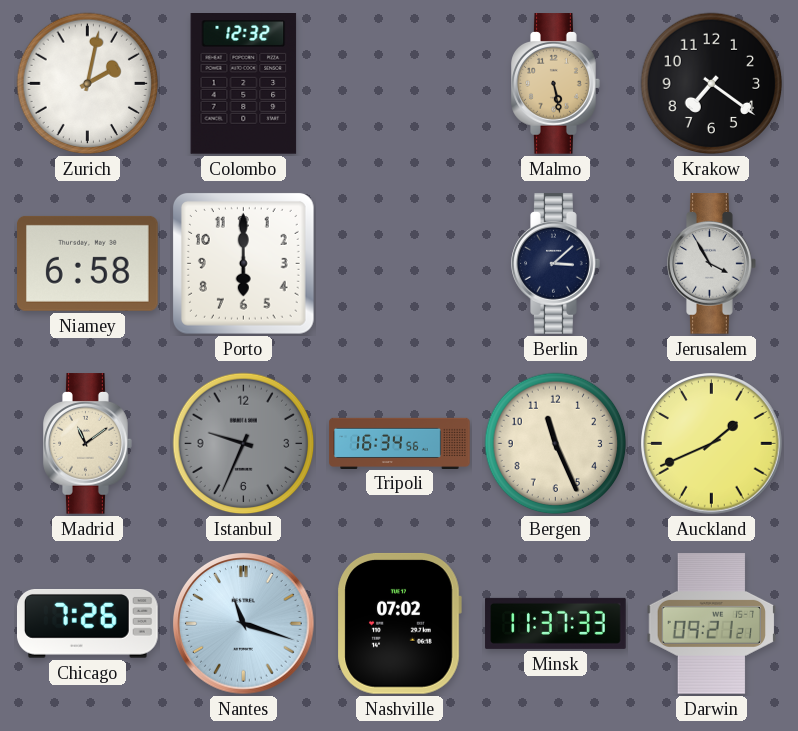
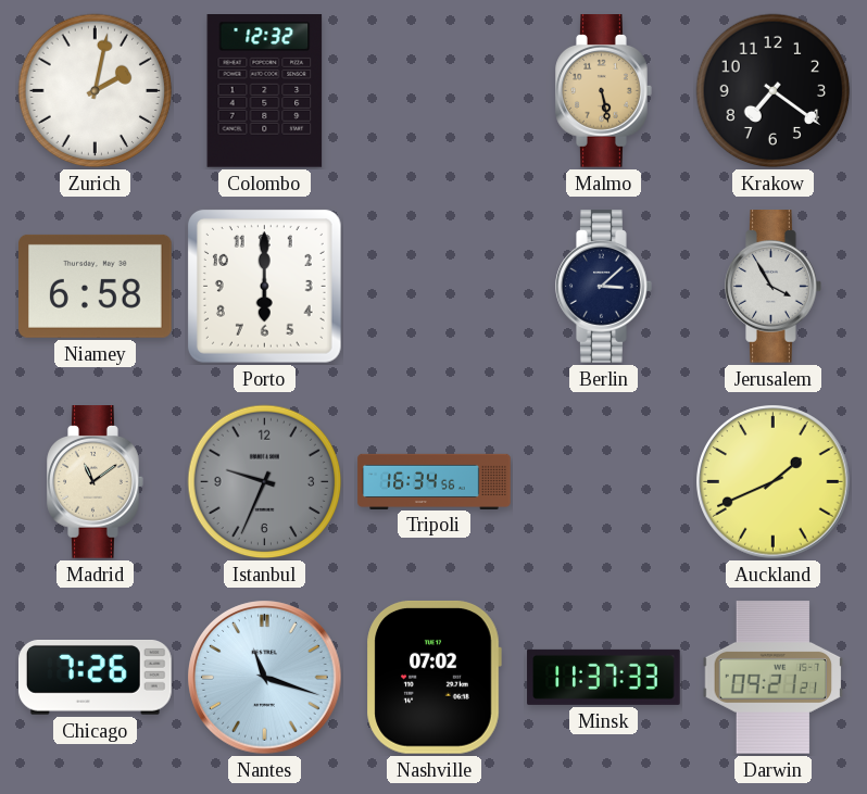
Bergen: 11:26 -> none (556, 444)
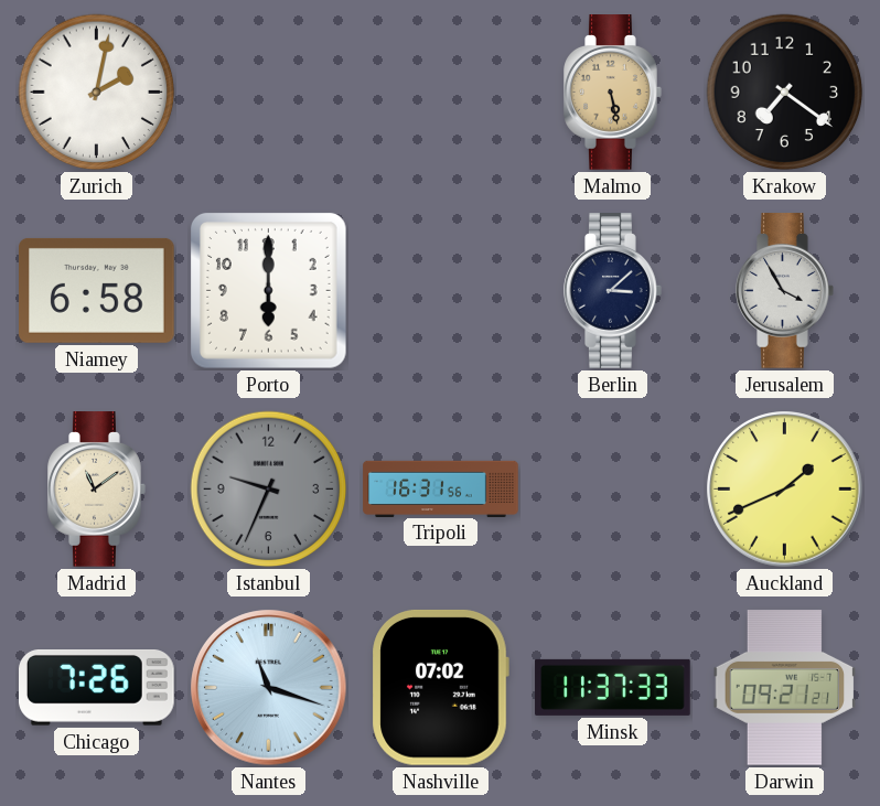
Colombo: 12:32 -> none (265, 91)
Tripoli: 16:34 -> 16:31 (441, 488)
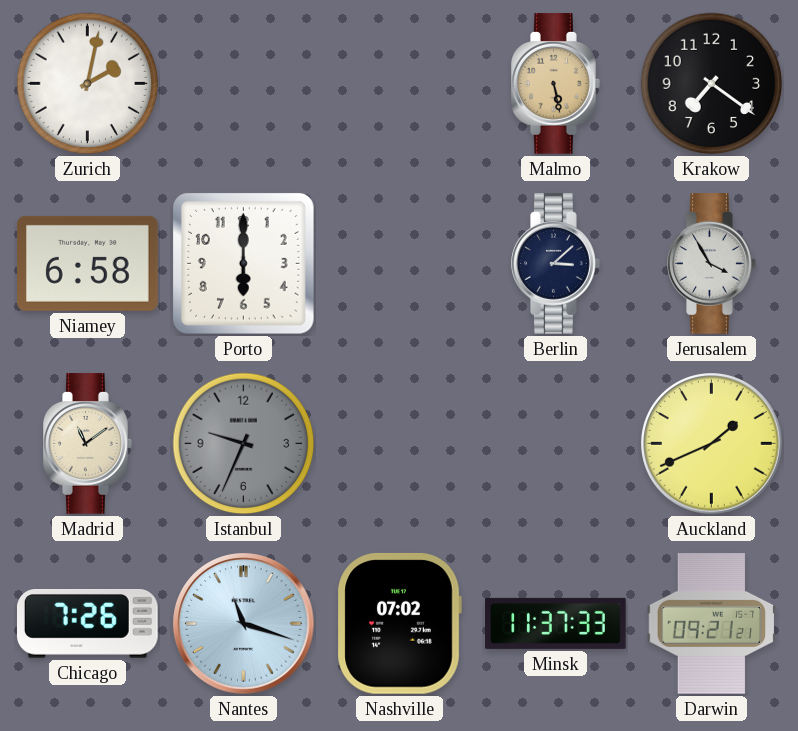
Tripoli: 16:31 -> none (441, 488)
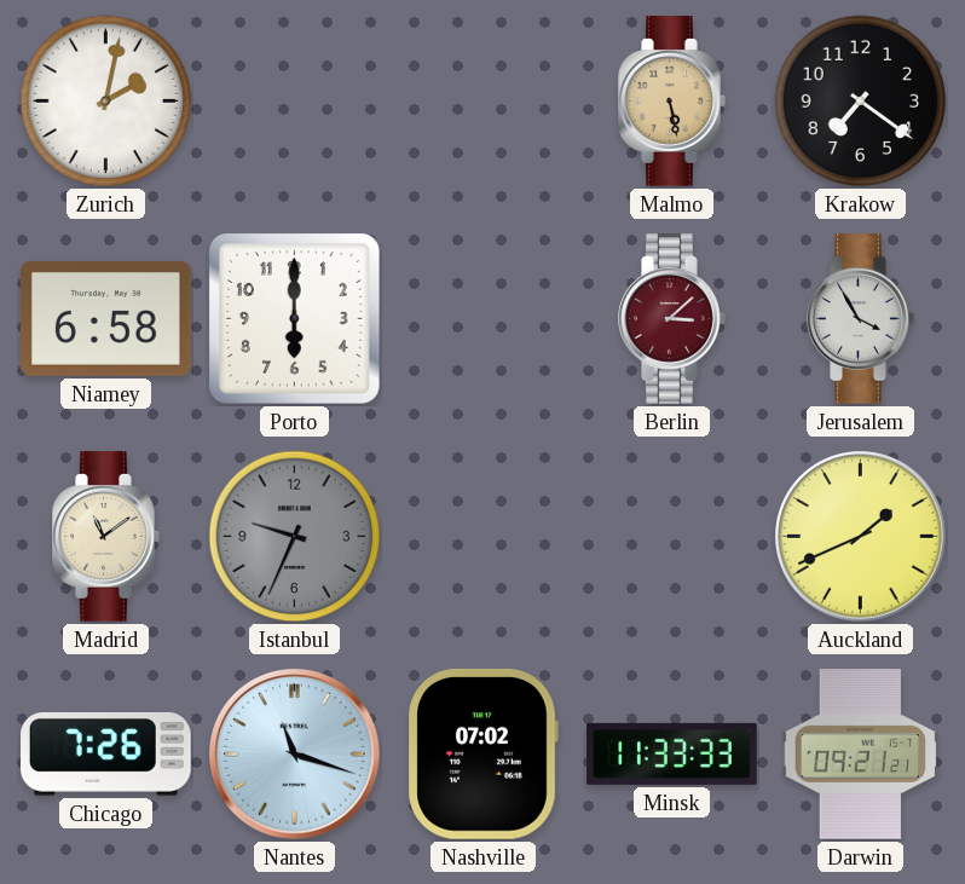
Berlin dial: navy -> burgundy (672, 319)
Minsk: 11:37 -> 11:33 (672, 753)
